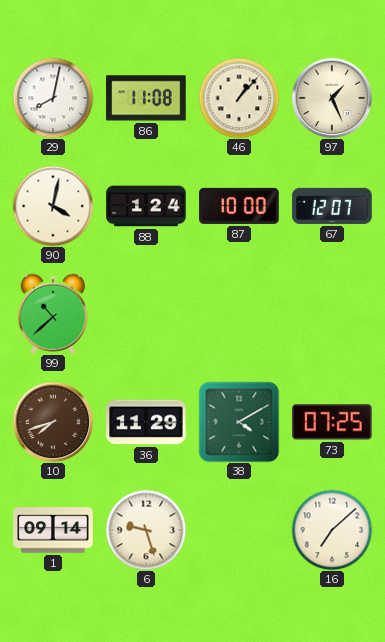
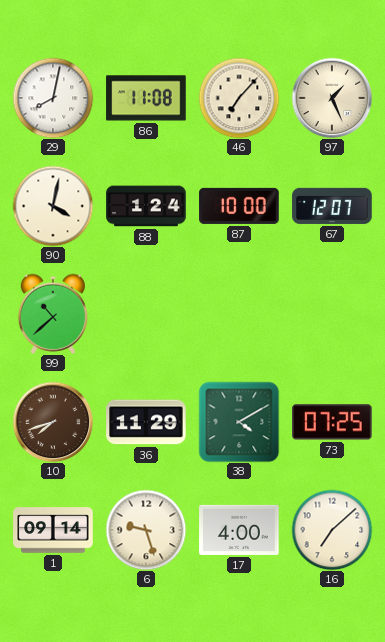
46: 1:07 -> 7:07 (239, 98)
17: none -> 4:00 (239, 530)
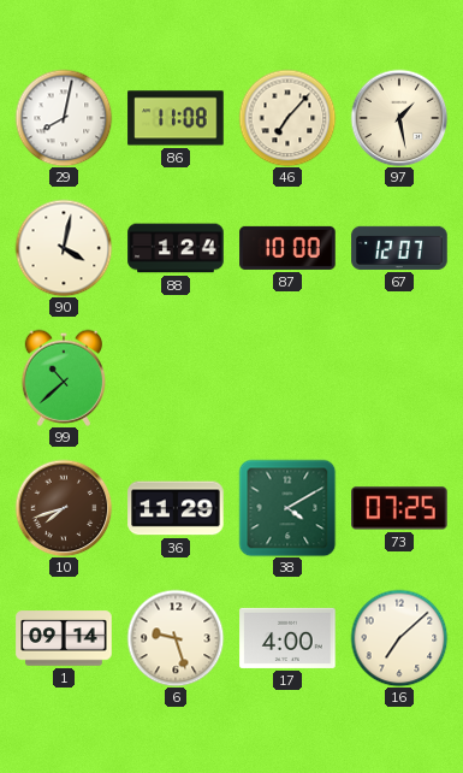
97: 1:26 -> 1:28 (399, 118)
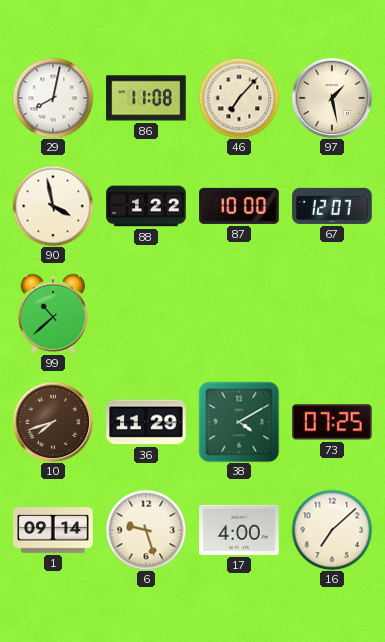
90: 4:02 -> 3:58 (53, 206)
88: 1:24 -> 1:22 (146, 206)
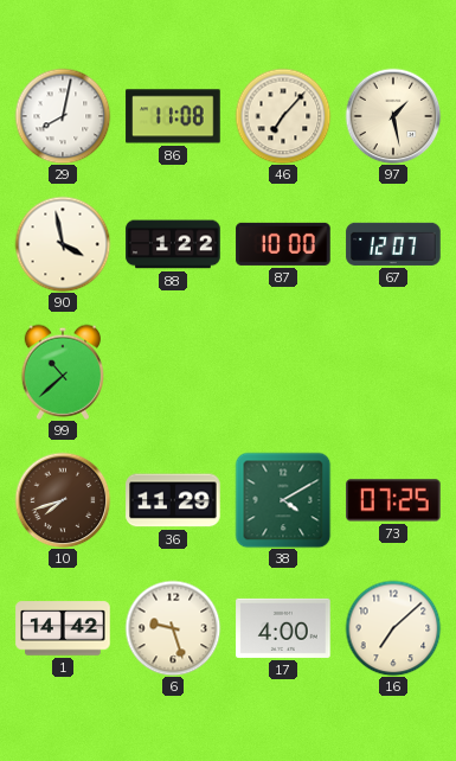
1: 09:14 -> 14:42 (63, 628)
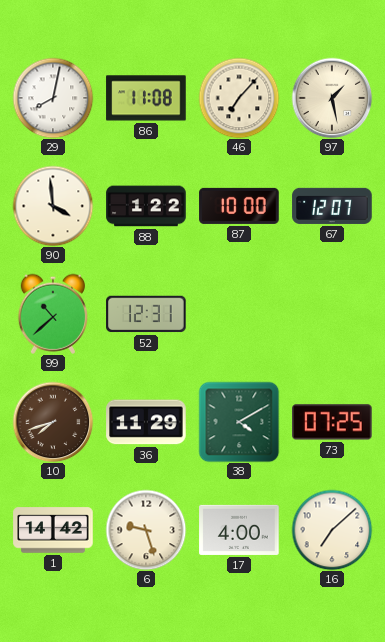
90: 3:58 -> 3:59 (53, 206)
52: none -> 12:31 (146, 314)
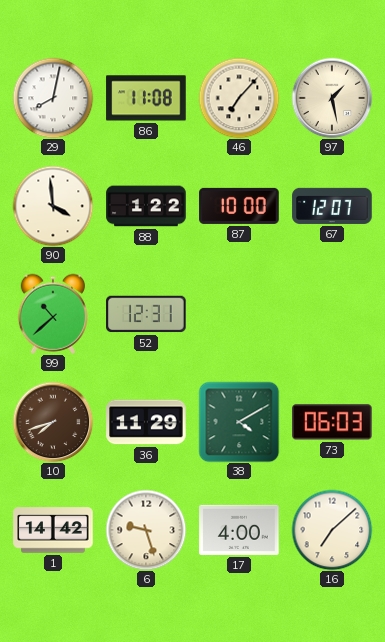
73: 07:25 -> 06:03 (332, 422)
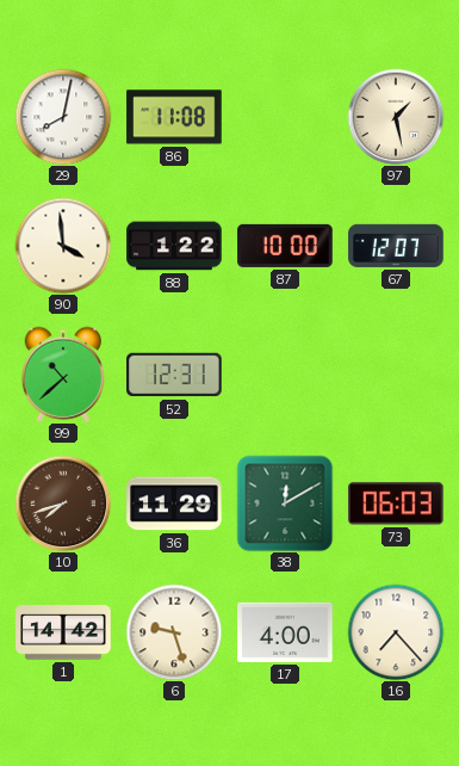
46: 7:07 -> none (239, 98)
38: 4:10 -> 12:10 (285, 504)
16: 7:08 -> 7:23 (396, 632)
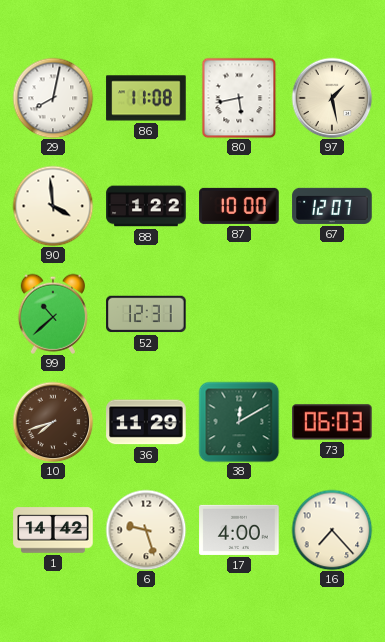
80: none -> 5:43 (239, 98)
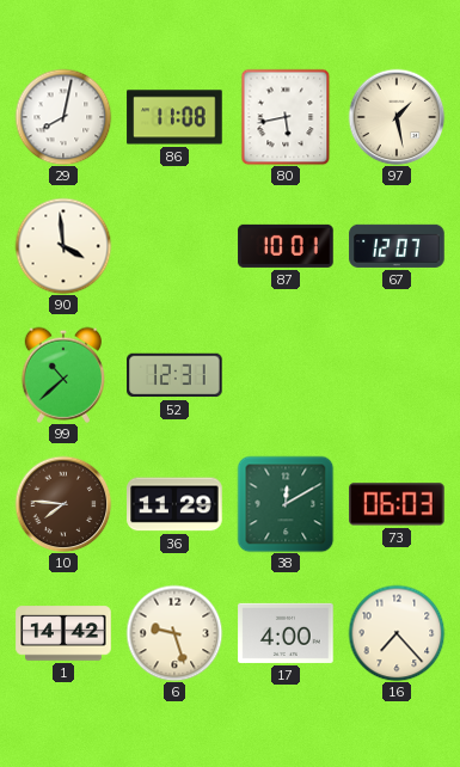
88: 1:22 -> none (146, 206)
87: 10:00 -> 10:01 (286, 246)
10: 7:42 -> 7:46 (63, 504)
